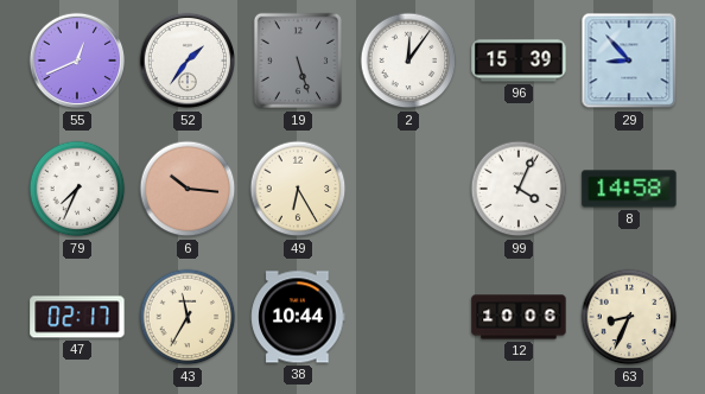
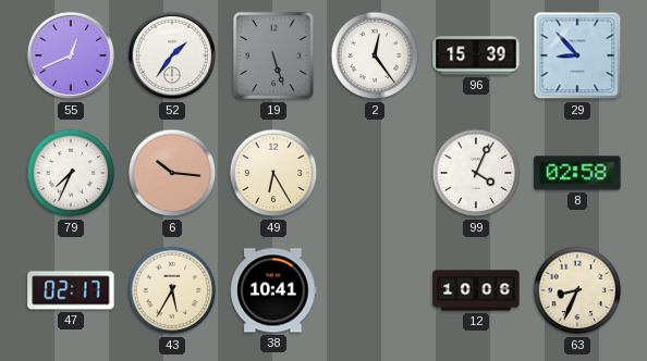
2: 12:06 -> 12:24 (375, 55)
8: 14:58 -> 02:58 (577, 173)
43: 11:35 -> 5:35 (172, 290)
38: 10:44 -> 10:41 (273, 290)
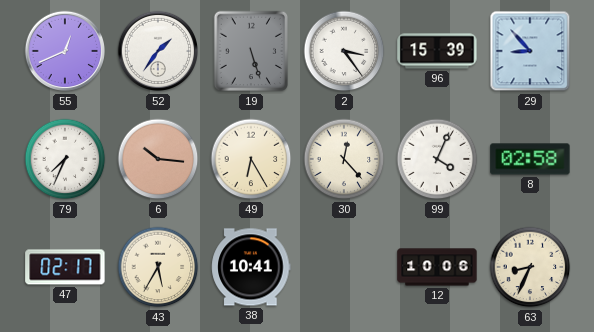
2: 12:24 -> 3:24 (344, 51)
30: none -> 12:23 (344, 159)
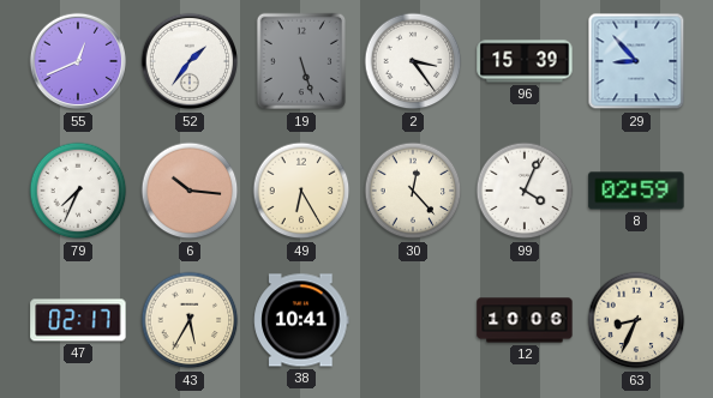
8: 02:58 -> 02:59 (636, 191)
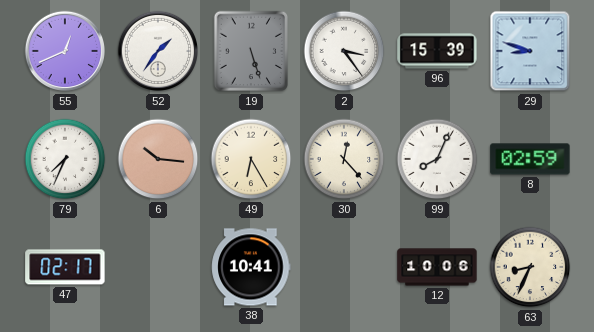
29: 8:53 -> 8:48 (530, 51)
99: 4:04 -> 8:04 (437, 159)
43: 5:35 -> none (190, 320)
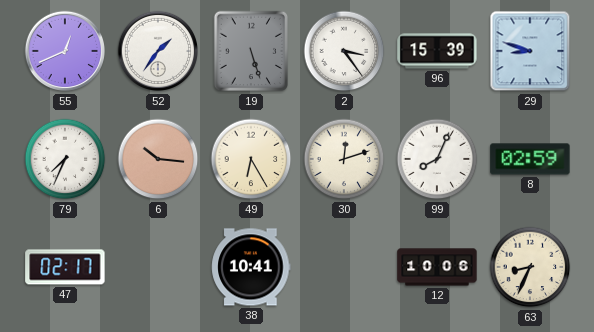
30: 12:23 -> 12:12 (344, 159)
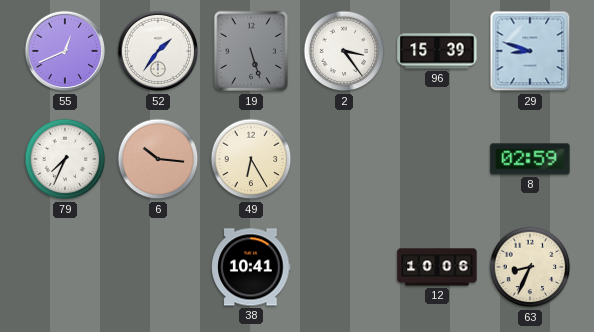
30: 12:12 -> none (344, 159)
99: 8:04 -> none (437, 159)
47: 02:17 -> none (65, 267)
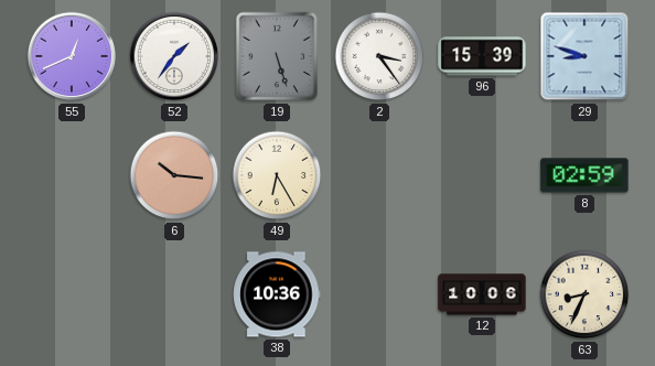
79: 7:34 -> none (65, 159)
38: 10:41 -> 10:36 (277, 294)
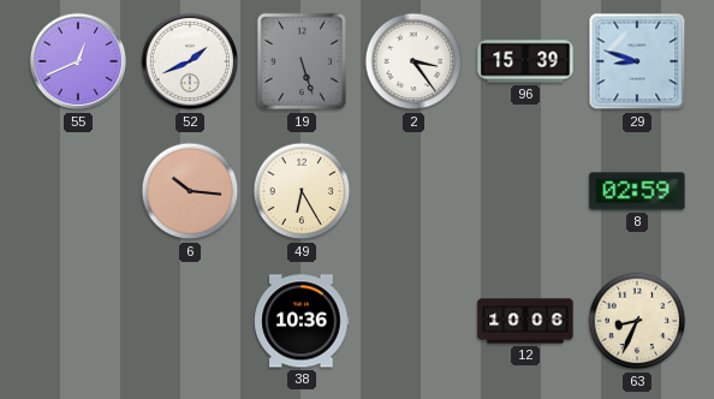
52: 1:36 -> 1:41 (190, 61)
